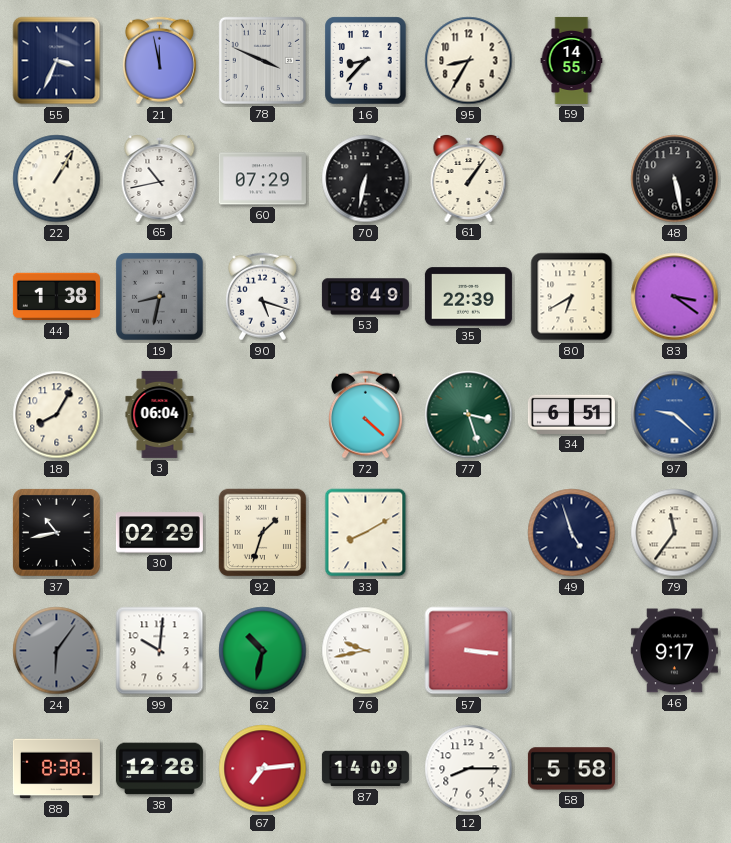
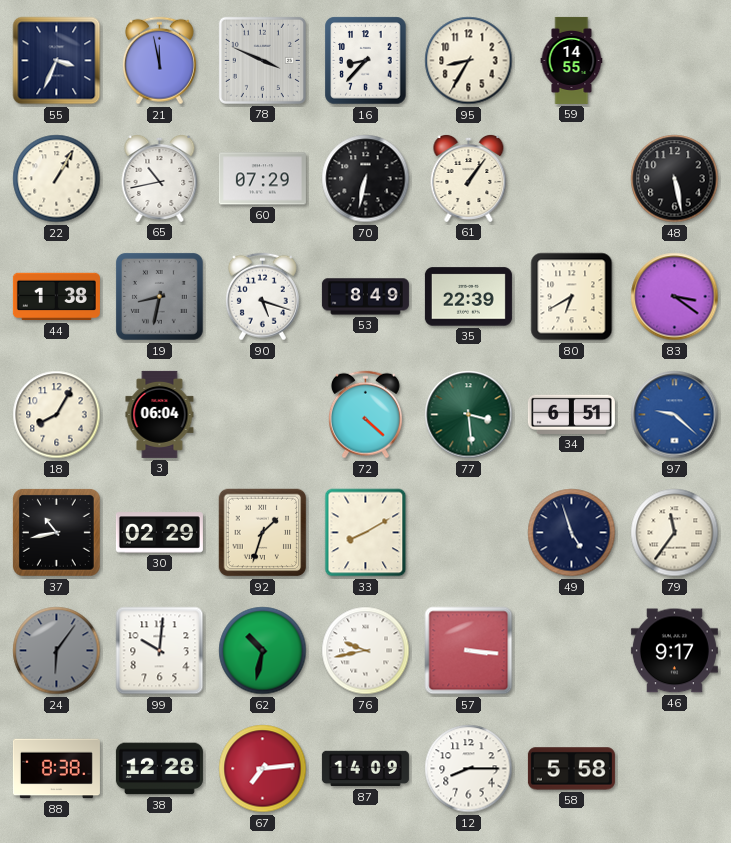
77: 3:27 -> 3:29 (469, 415)
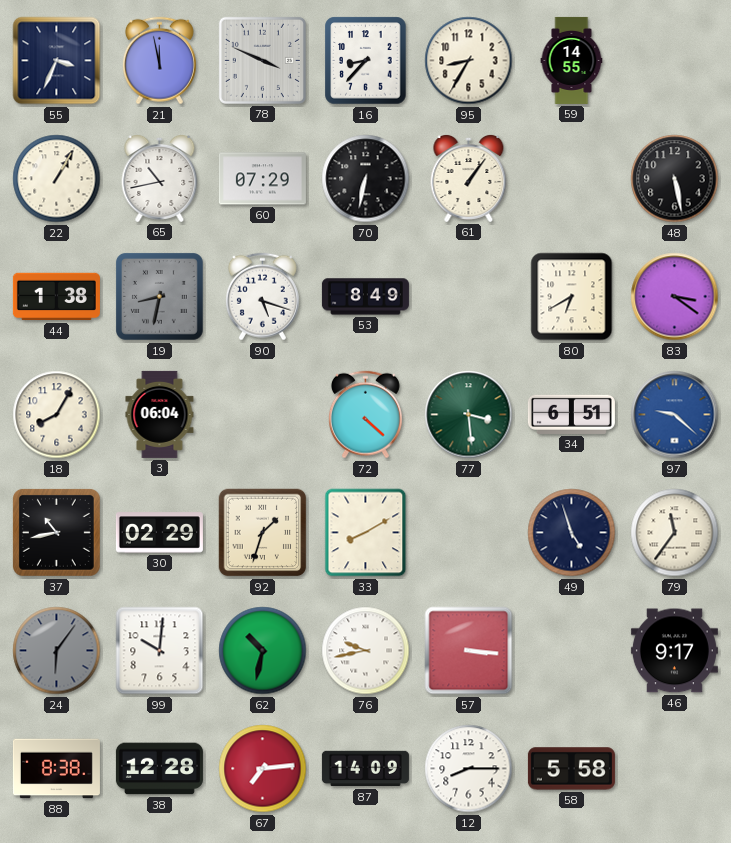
35: 22:39 -> none (468, 297)
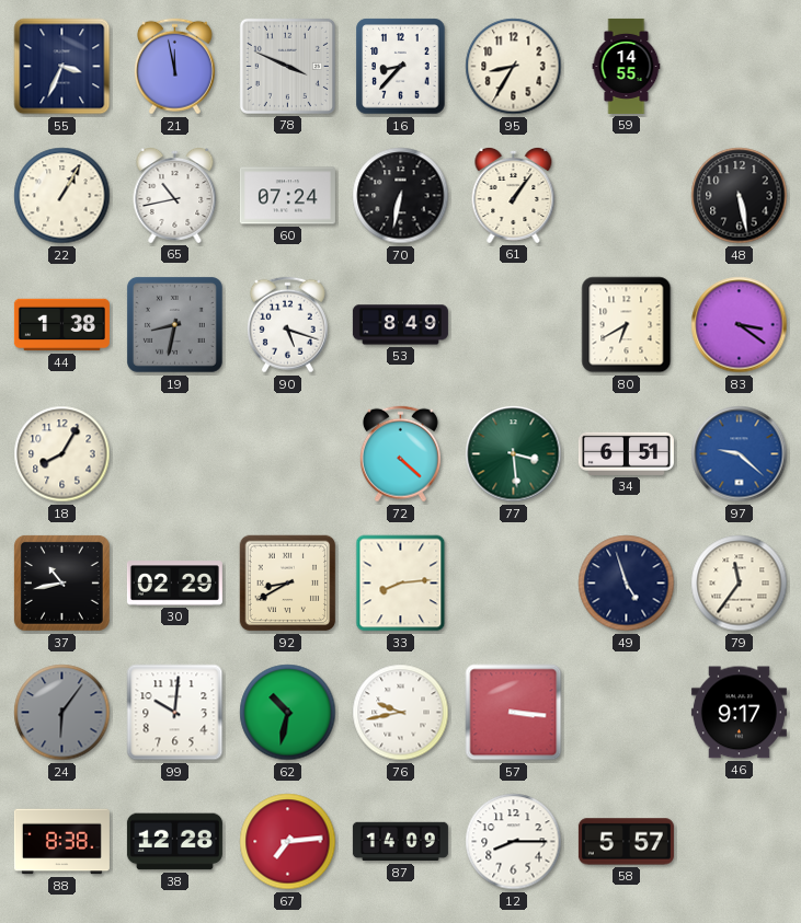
60: 07:29 -> 07:24 (287, 196)
3: 06:04 -> none (160, 414)
92: 1:33 -> 8:40 (288, 584)
33: 8:10 -> 8:14 (401, 584)
58: 5:58 -> 5:57 (626, 842)
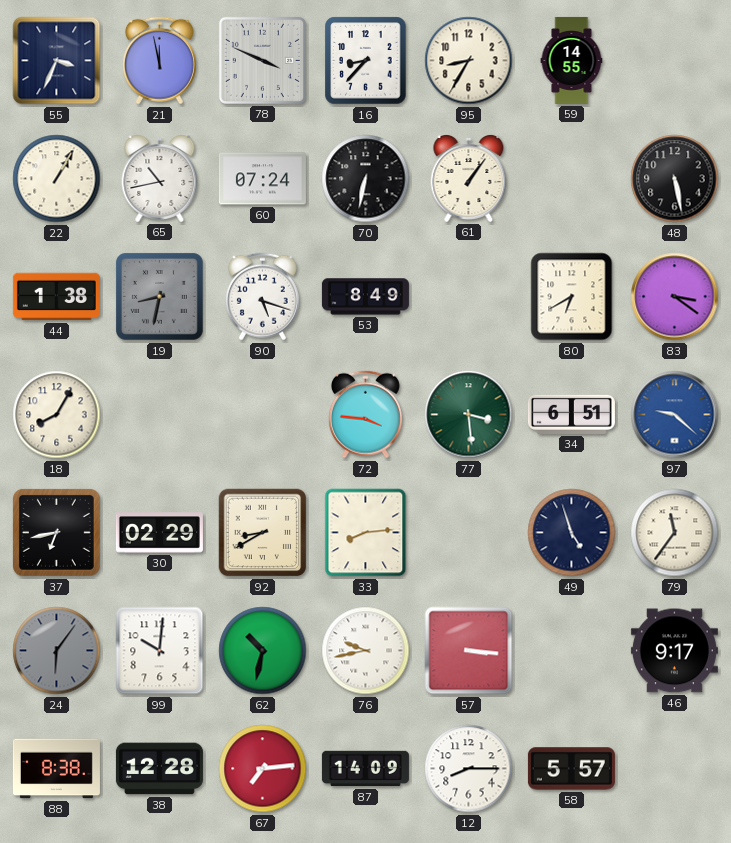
72: 4:22 -> 3:46 (365, 415)
37: 10:43 -> 6:43 (56, 532)
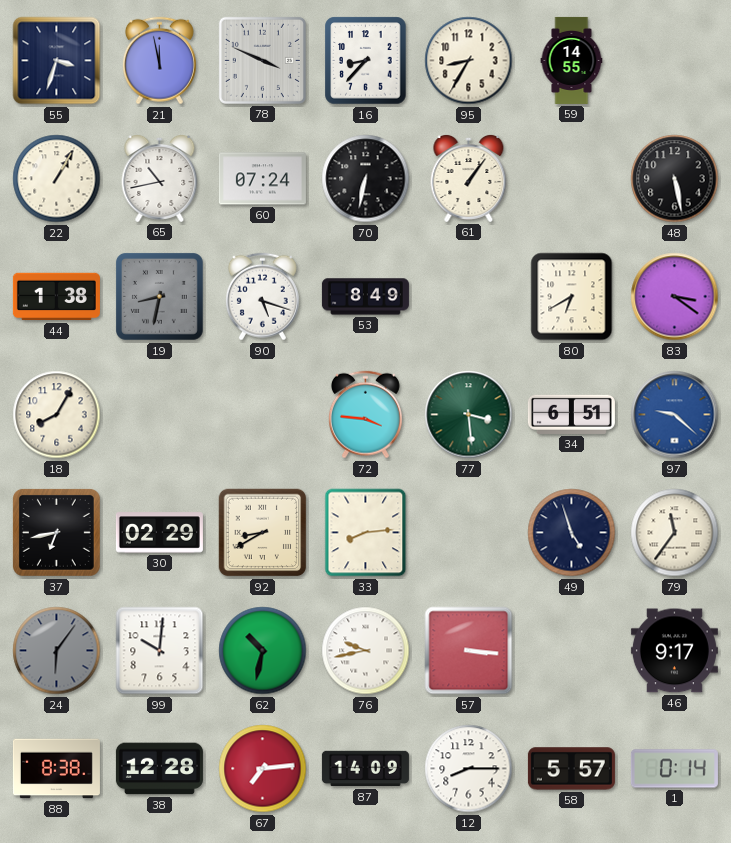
55: 3:34 -> 3:33 (57, 61)
1: none -> 0:14 (674, 769)
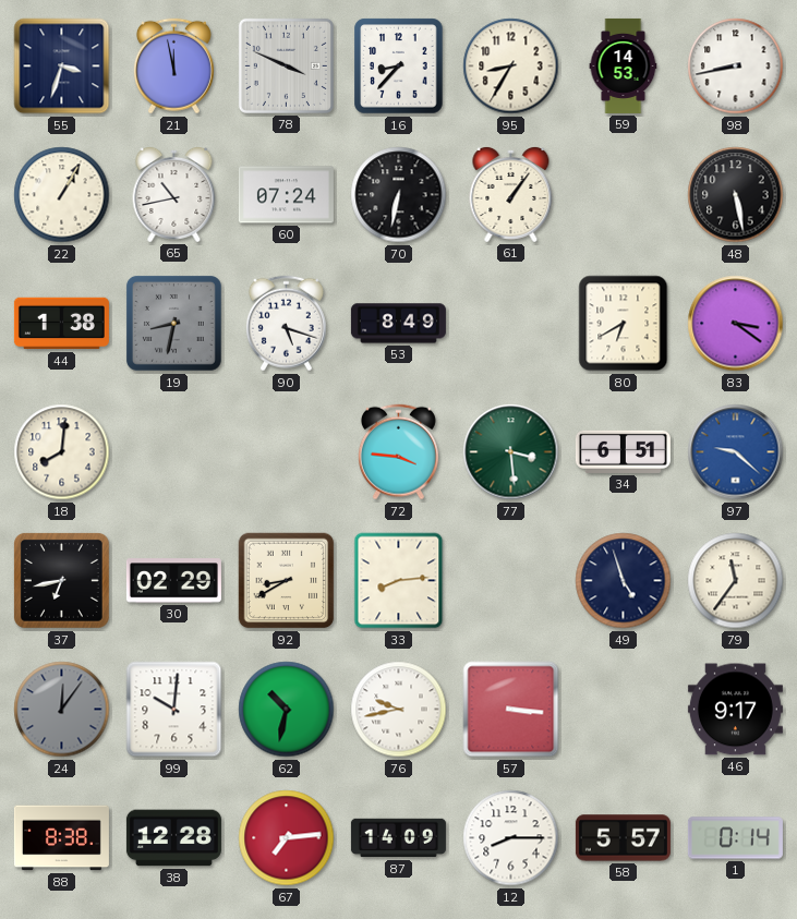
59: 14:55 -> 14:53 (624, 65)
98: none -> 8:43 (736, 66)
18: 8:05 -> 8:01 (62, 452)
24: 6:06 -> 12:06 (62, 710)
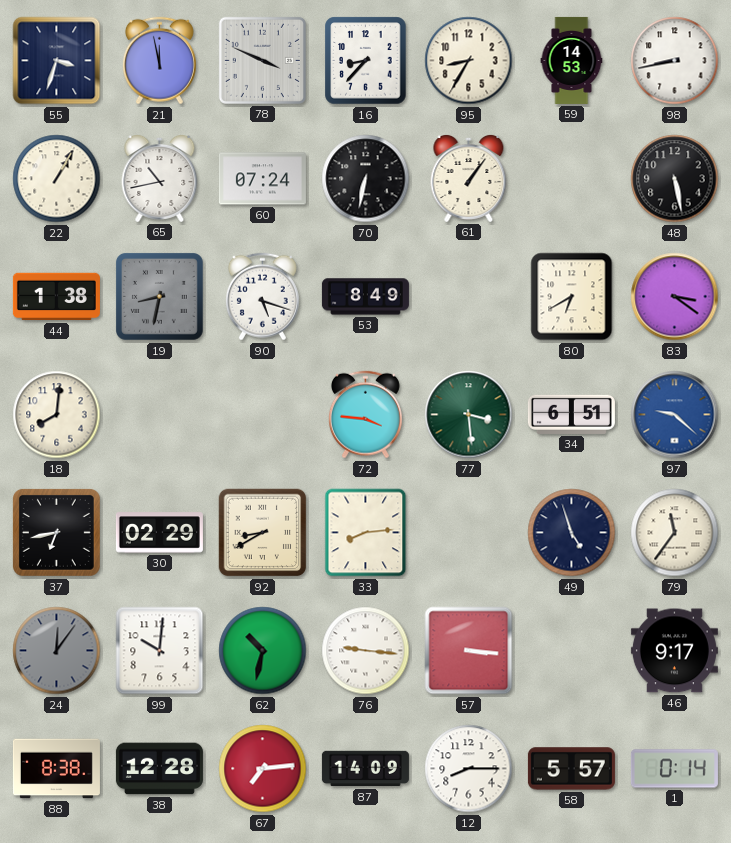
76: 9:43 -> 9:16 (366, 651)
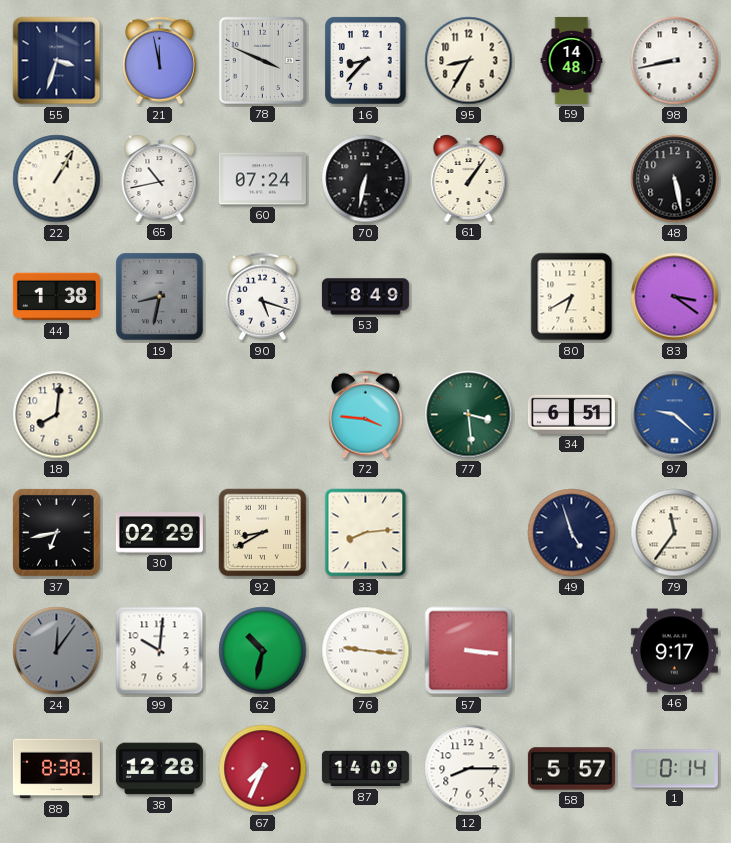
59: 14:53 -> 14:48 (572, 60)
67: 7:14 -> 7:34 (263, 769)
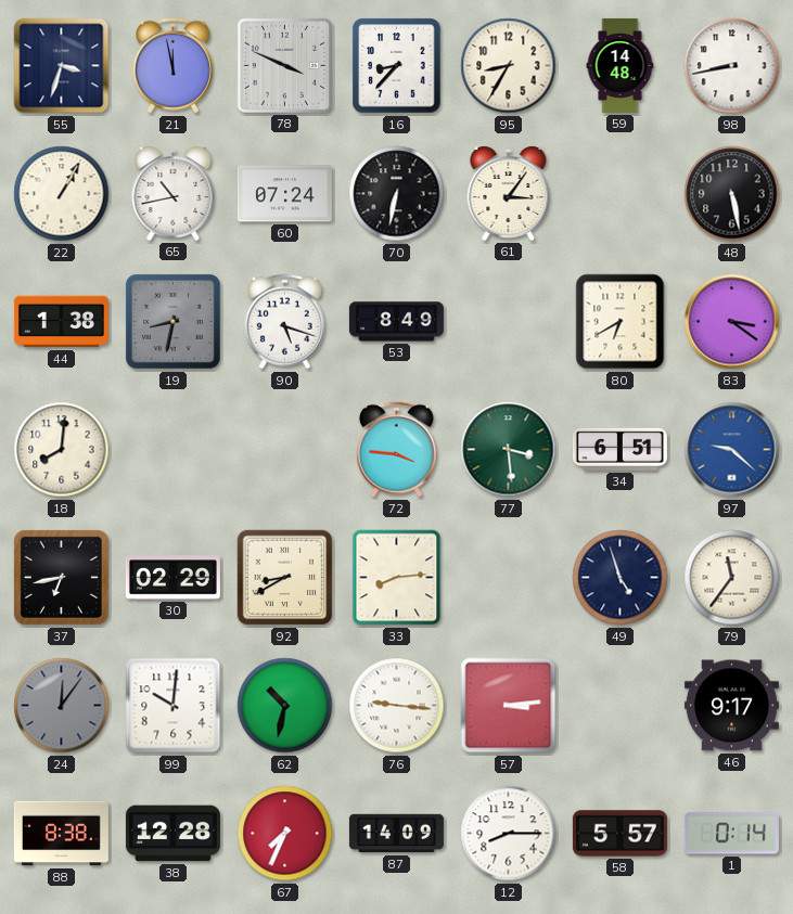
61: 1:06 -> 3:06 (509, 193)
57: 3:16 -> 3:14 (509, 706)
